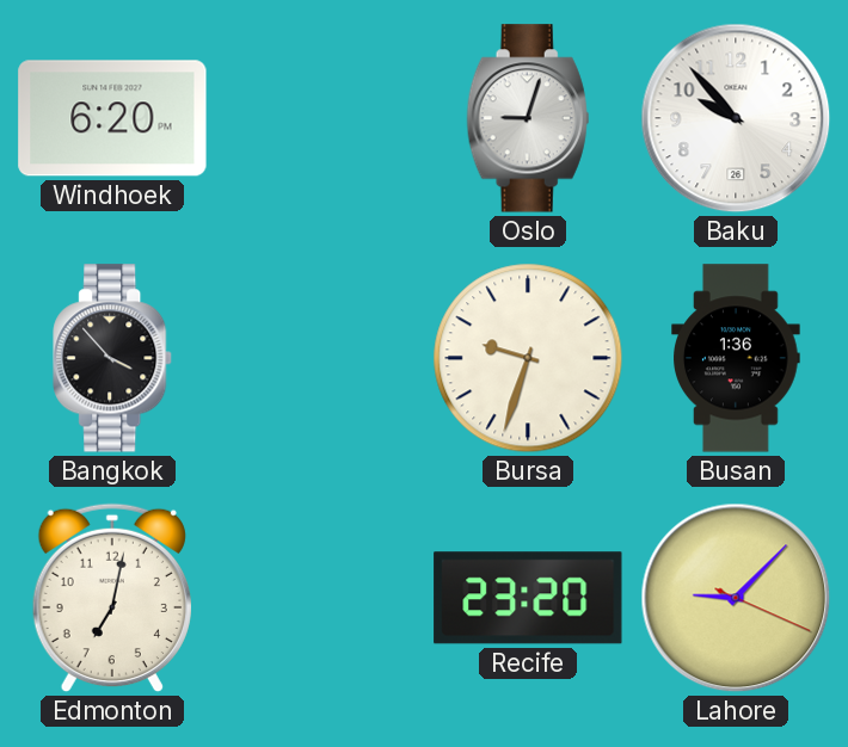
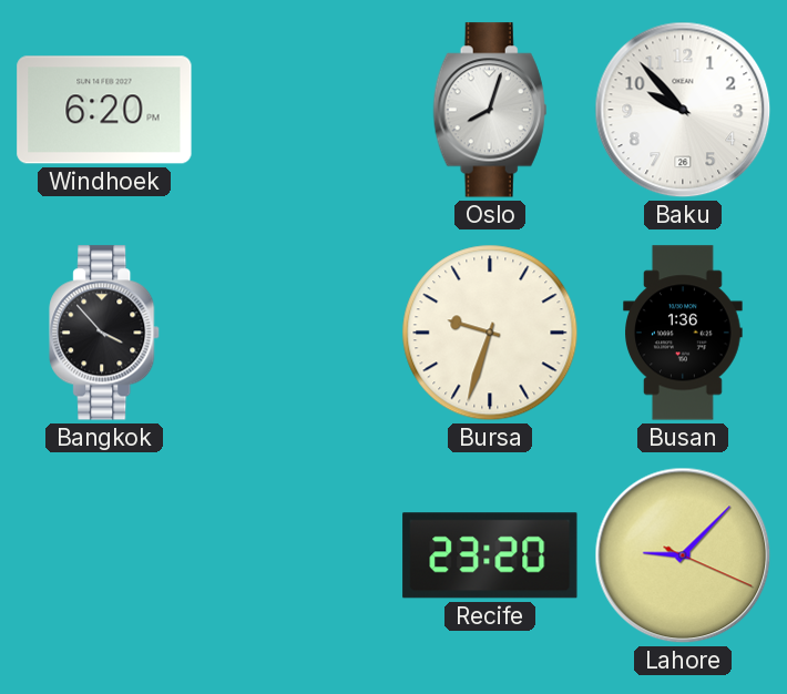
Oslo: 9:03 -> 8:03 (490, 110)
Edmonton: 7:02 -> none (112, 598)
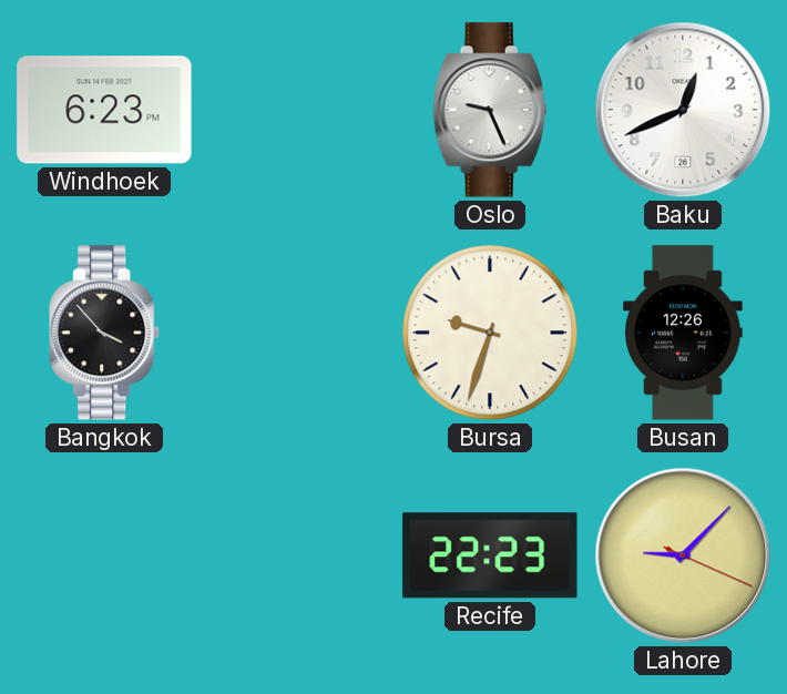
Windhoek: 6:20 -> 6:23 (104, 110)
Oslo: 8:03 -> 9:26 (490, 110)
Baku: 9:53 -> 12:41 (683, 110)
Busan: 1:36 -> 12:26 (683, 333)
Recife: 23:20 -> 22:23 (490, 555)
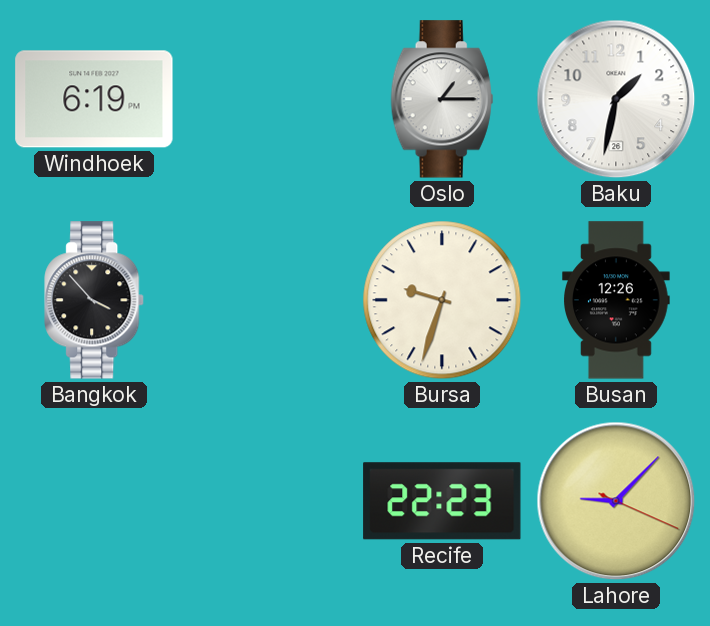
Windhoek: 6:23 -> 6:19 (94, 99)
Oslo: 9:26 -> 1:15 (442, 99)
Baku: 12:41 -> 1:32 (616, 99)
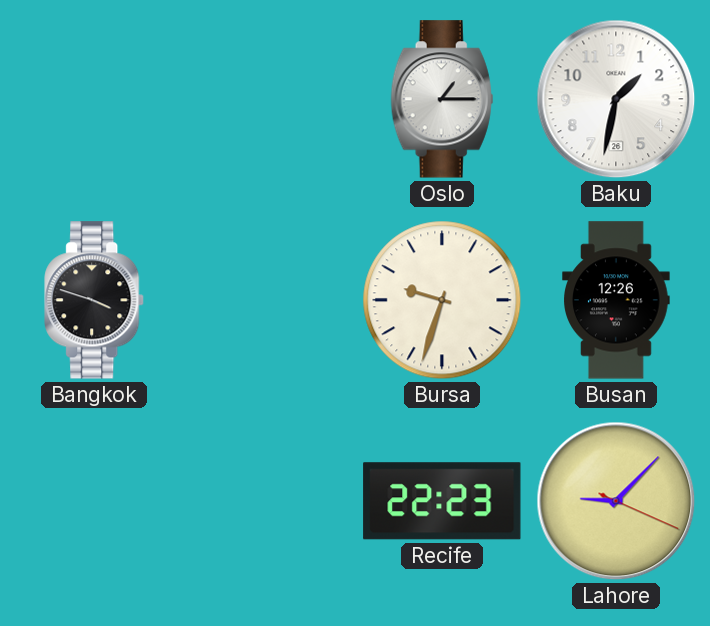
Windhoek: 6:19 -> none (94, 99)
Bangkok: 3:53 -> 3:48 (95, 300)
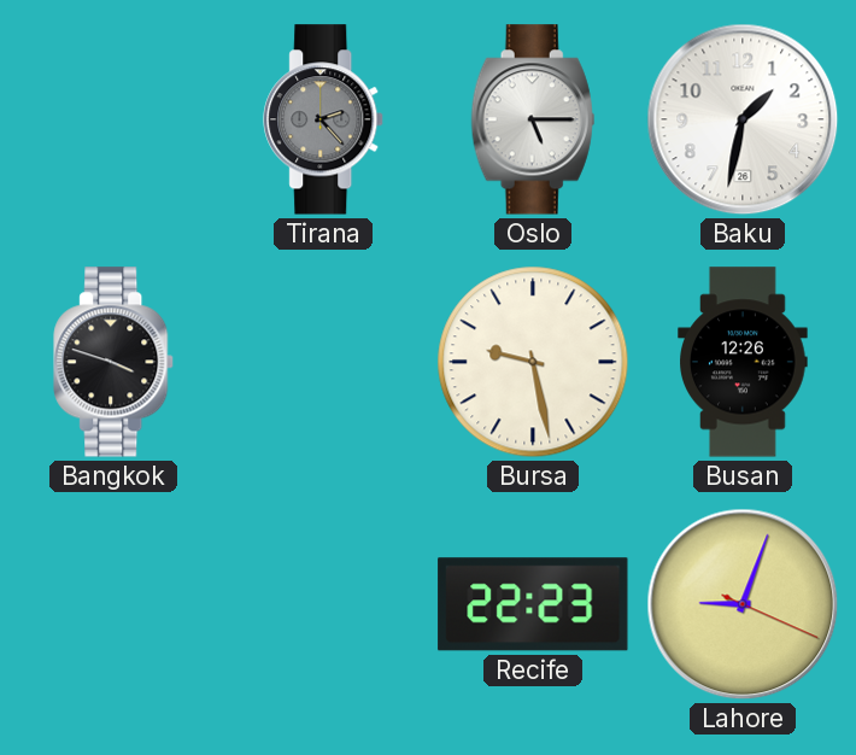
Tirana: none -> 2:23 (324, 119)
Oslo: 1:15 -> 5:15 (533, 119)
Bursa: 9:33 -> 9:28 (533, 362)
Lahore: 9:07 -> 9:03 (743, 604)
